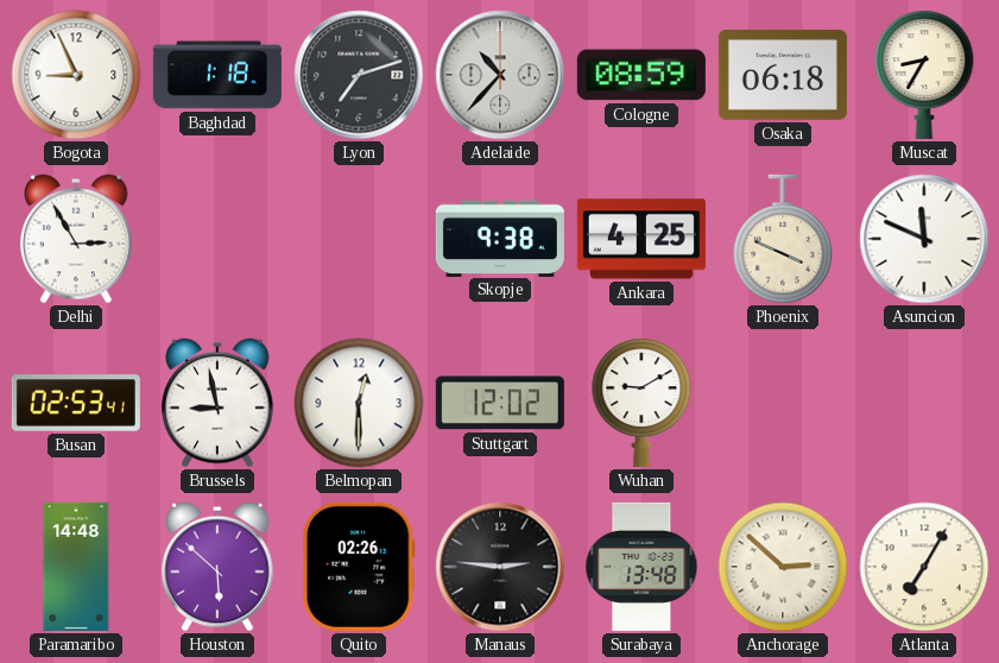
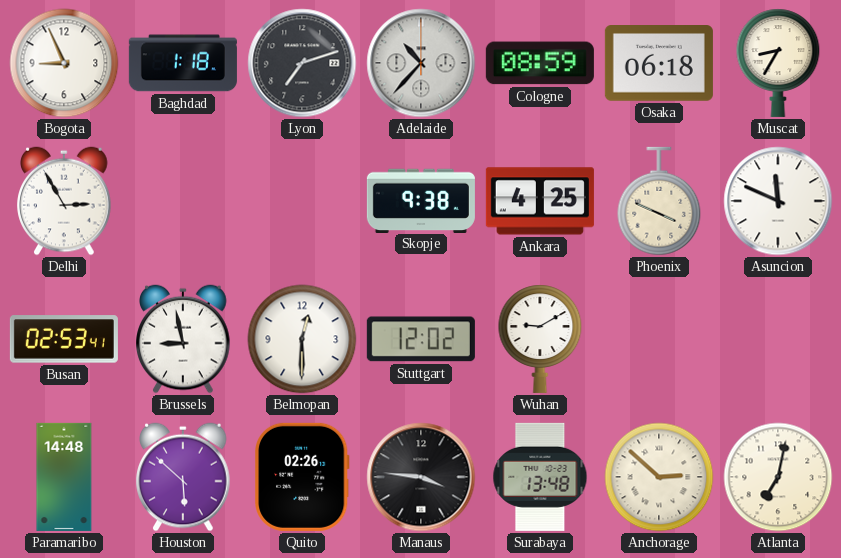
Manaus: 2:46 -> 3:46 (421, 477)
Atlanta: 7:05 -> 7:02 (778, 477)
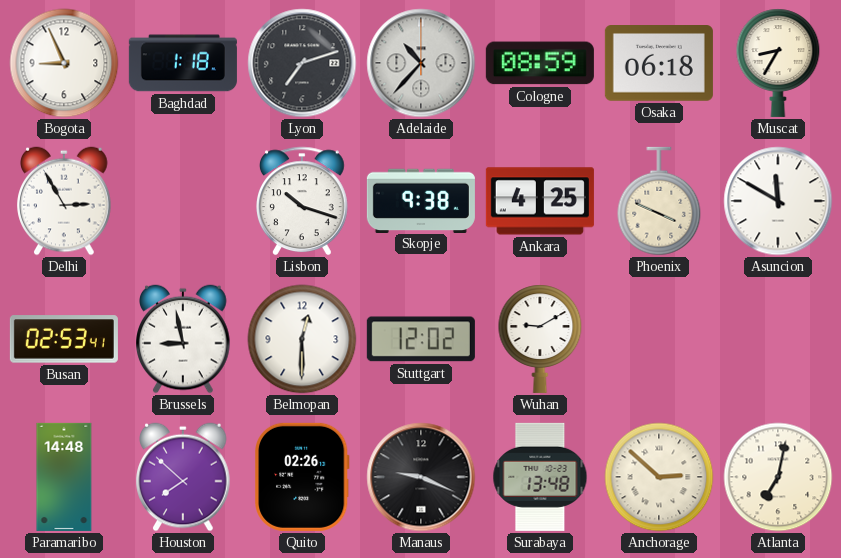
Lisbon: none -> 10:18 (303, 201)
Asuncion: 11:49 -> 11:50 (778, 201)
Houston: 5:52 -> 7:52 (183, 477)
Manaus: 3:46 -> 9:19 (421, 477)
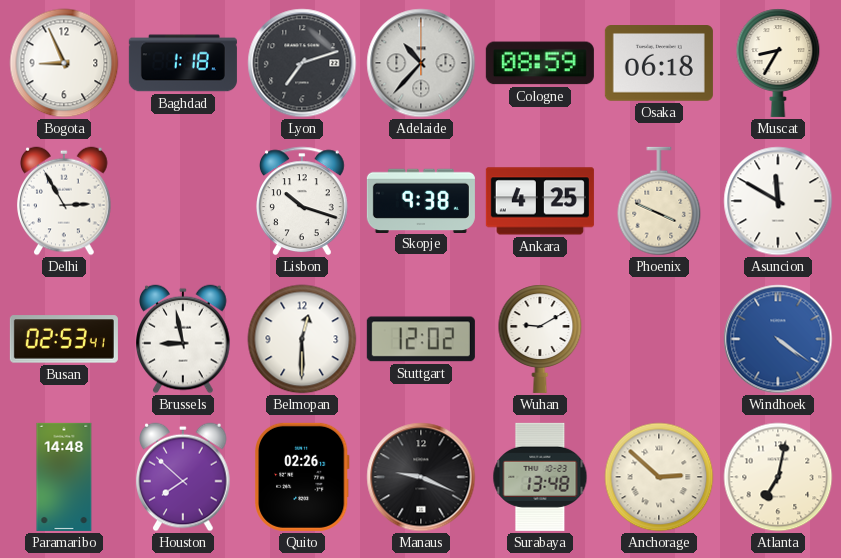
Windhoek: none -> 4:21 (778, 339)
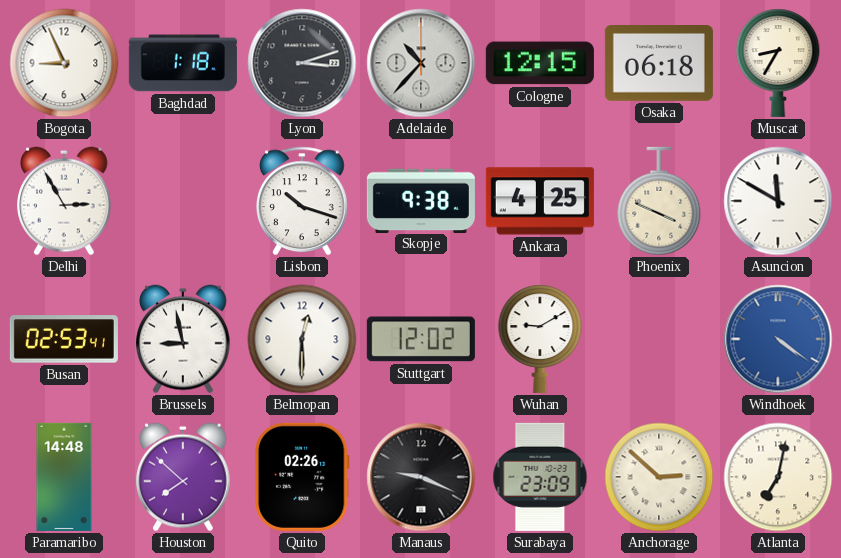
Lyon: 7:12 -> 3:12 (302, 63)
Cologne: 08:59 -> 12:15 (540, 63)
Surabaya: 13:48 -> 23:09 (540, 477)
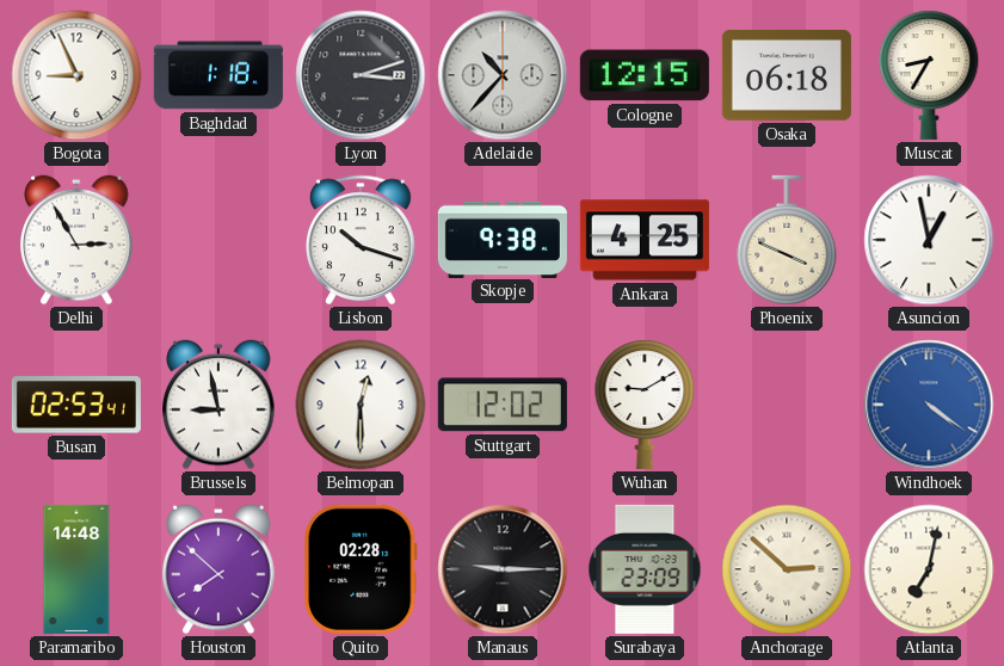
Asuncion: 11:50 -> 12:58 (929, 240)
Quito: 02:26 -> 02:28 (362, 569)
Manaus: 9:19 -> 9:15 (503, 569)
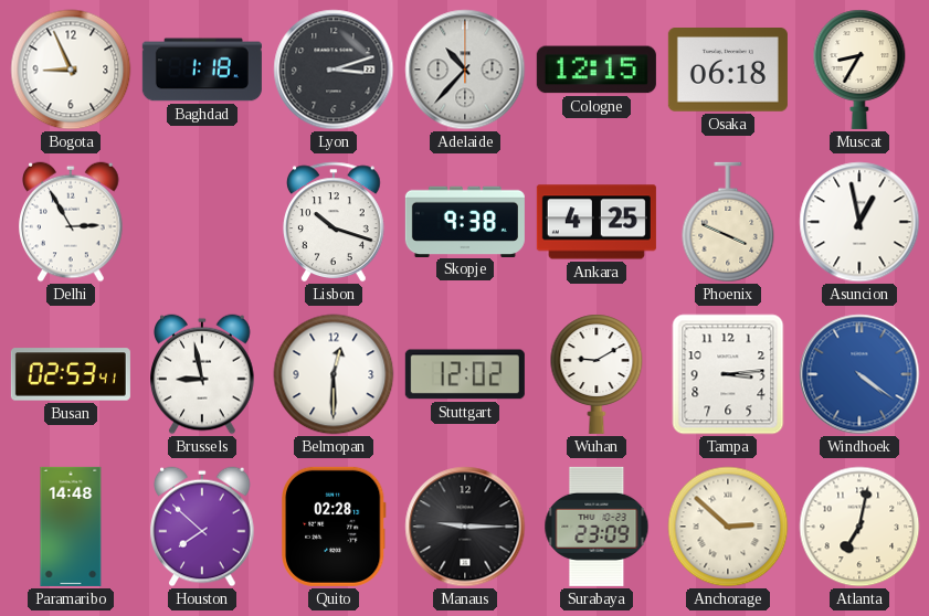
Tampa: none -> 3:14 (728, 374)
